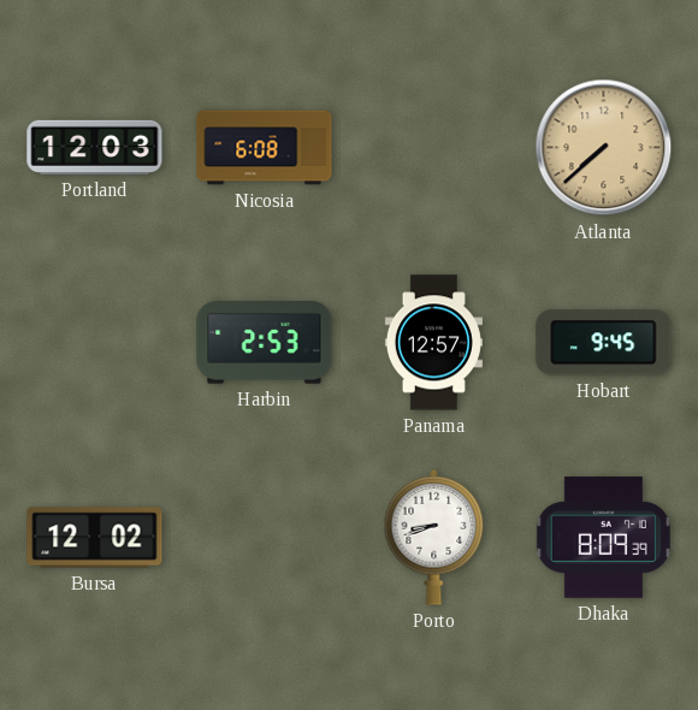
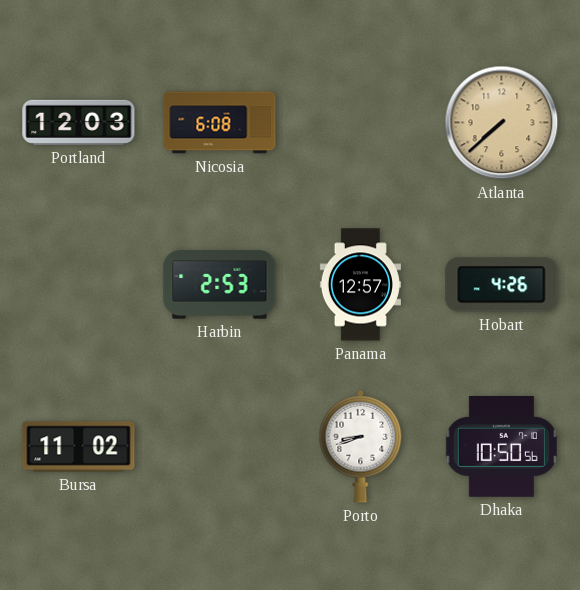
Hobart: 9:45 -> 4:26 (502, 285)
Bursa: 12:02 -> 11:02 (79, 447)
Dhaka: 8:09 -> 10:50 (501, 446)
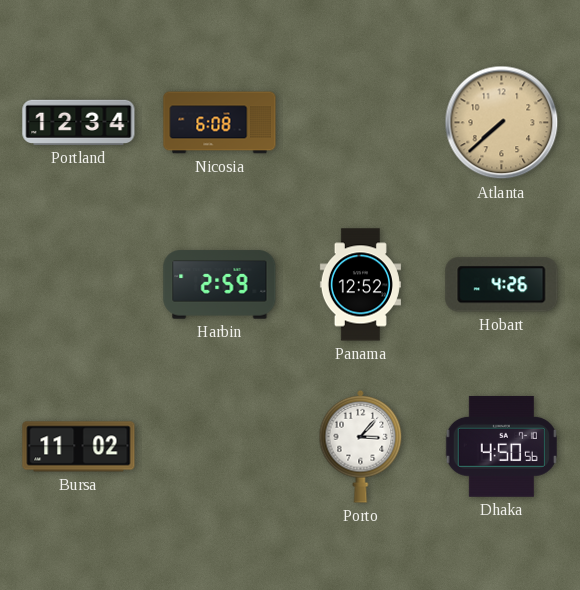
Portland: 12:03 -> 12:34 (79, 122)
Harbin: 2:53 -> 2:59 (220, 285)
Panama: 12:57 -> 12:52 (360, 285)
Porto: 8:42 -> 3:07 (361, 446)
Dhaka: 10:50 -> 4:50 (501, 446)
